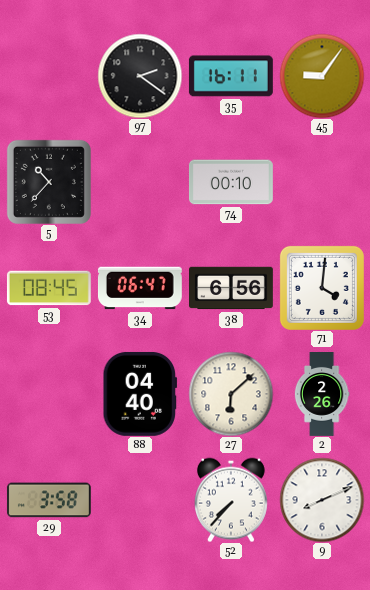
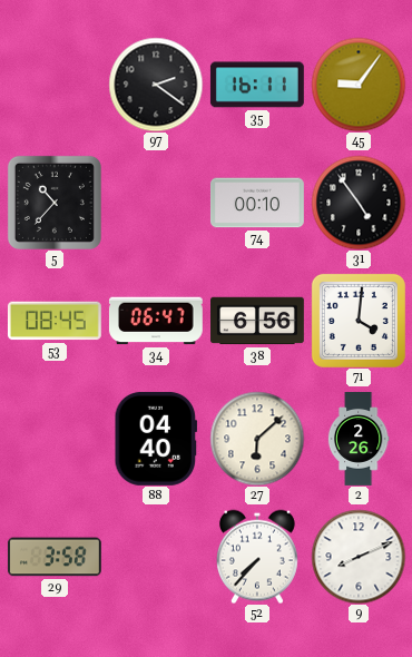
31: none -> 4:54 (359, 203)
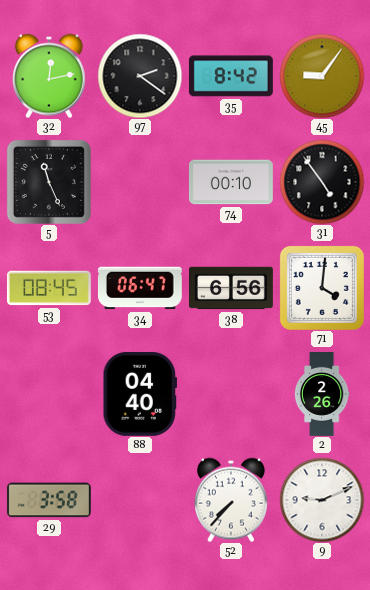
32: none -> 12:13 (49, 76)
35: 16:11 -> 8:42 (231, 76)
5: 10:37 -> 11:26 (49, 182)
27: 6:08 -> none (257, 439)
9: 8:11 -> 9:11 (322, 500)
